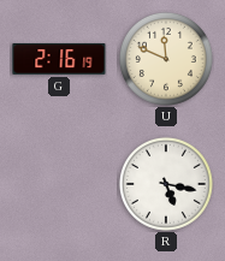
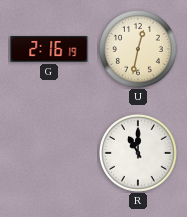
U: 11:49 -> 12:32 (138, 49)
R: 5:17 -> 11:00 (138, 153)
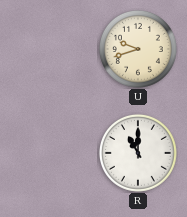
G: 2:16 -> none (49, 49)
U: 12:32 -> 9:42 (138, 49)
